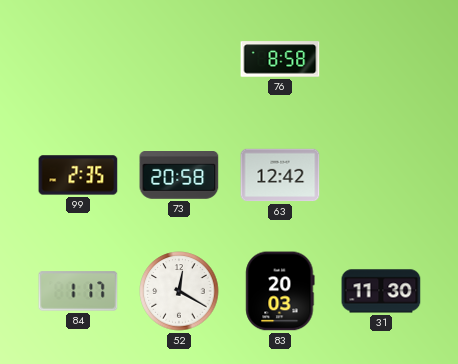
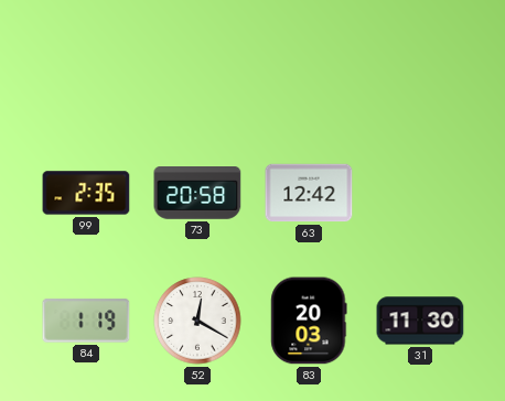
76: 8:58 -> none (280, 59)
84: 1:17 -> 1:19 (86, 321)
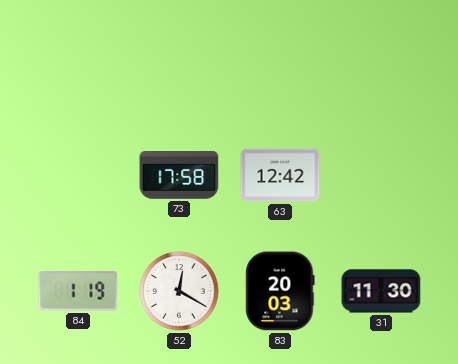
99: 2:35 -> none (86, 193)
73: 20:58 -> 17:58 (179, 176)
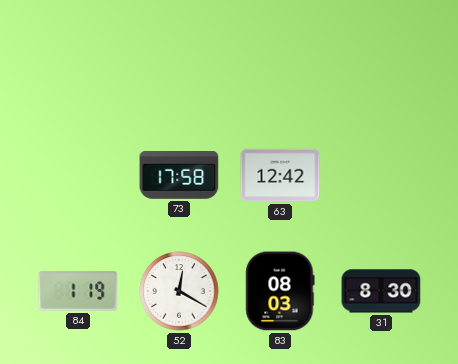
83: 20:03 -> 08:03 (280, 291)
31: 11:30 -> 8:30 (381, 291)
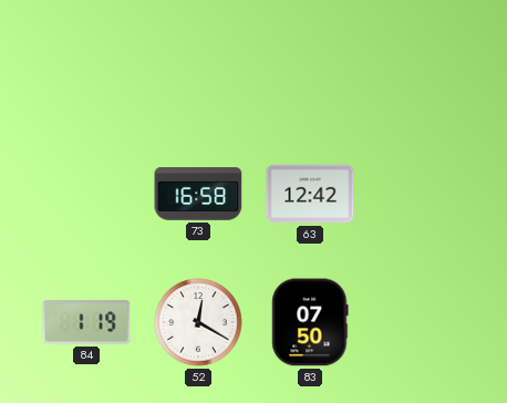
73: 17:58 -> 16:58 (198, 195)
83: 08:03 -> 07:50 (310, 322)
31: 8:30 -> none (381, 291)
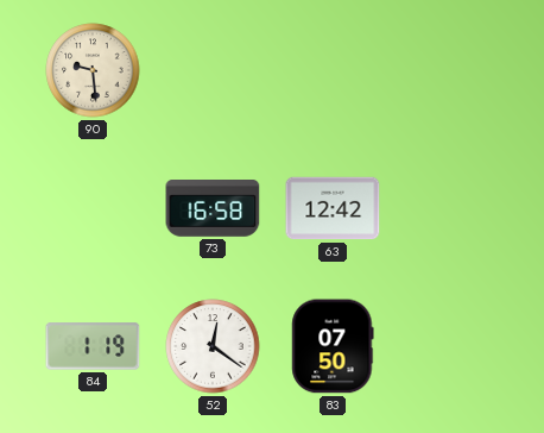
90: none -> 9:29 (93, 70)
52: 12:20 -> 12:21 (213, 346)
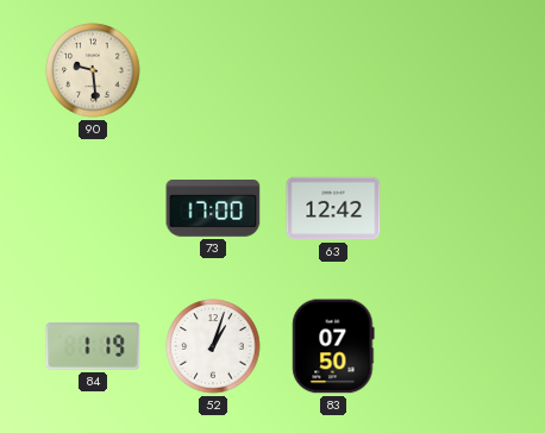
73: 16:58 -> 17:00 (213, 209)
52: 12:21 -> 1:03 (213, 346)
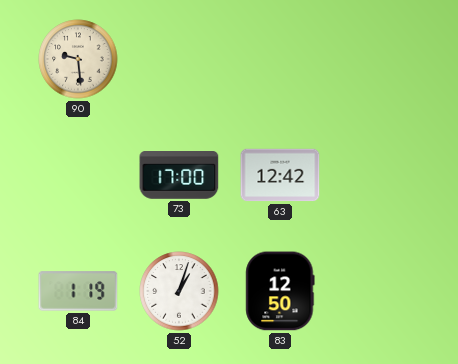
83: 07:50 -> 12:50 (280, 291)
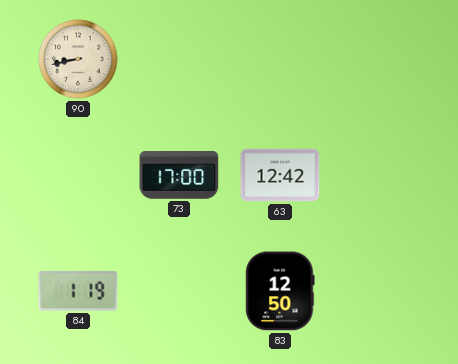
90: 9:29 -> 8:43 (78, 59)
52: 1:03 -> none (179, 291)
